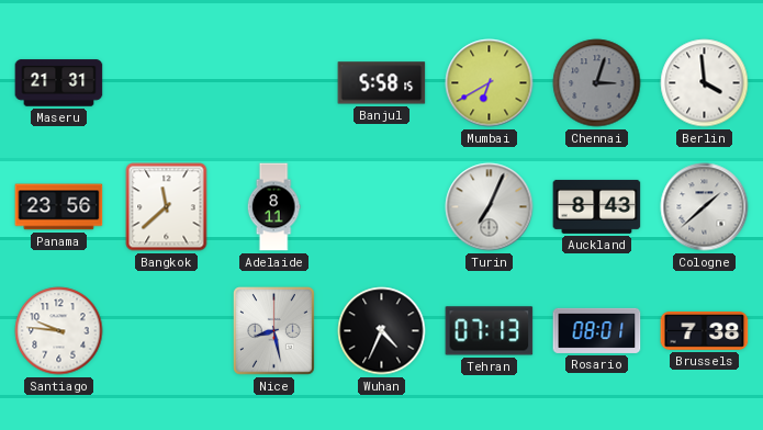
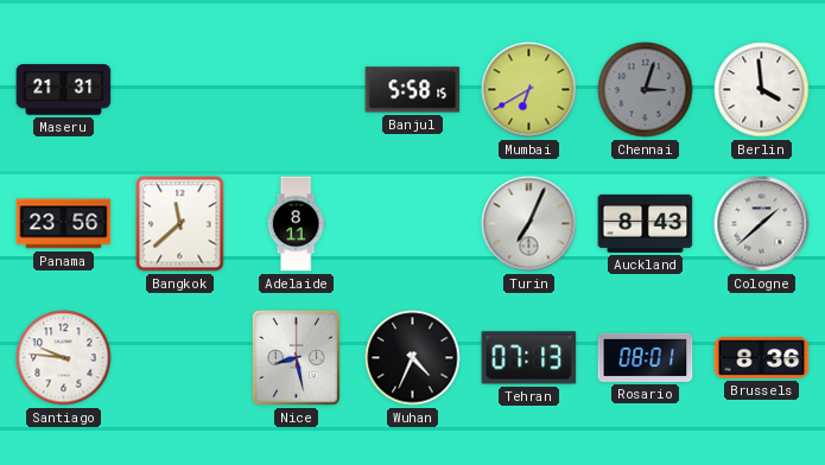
Brussels: 7:38 -> 8:36 (762, 357)
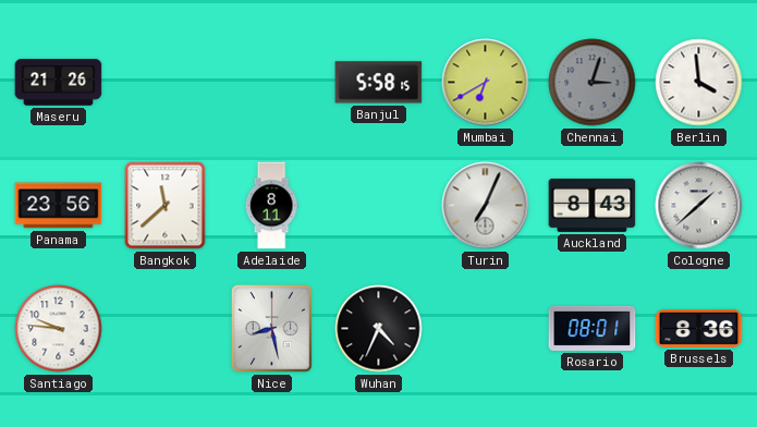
Maseru: 21:31 -> 21:26 (59, 83)
Tehran: 07:13 -> none (529, 358)
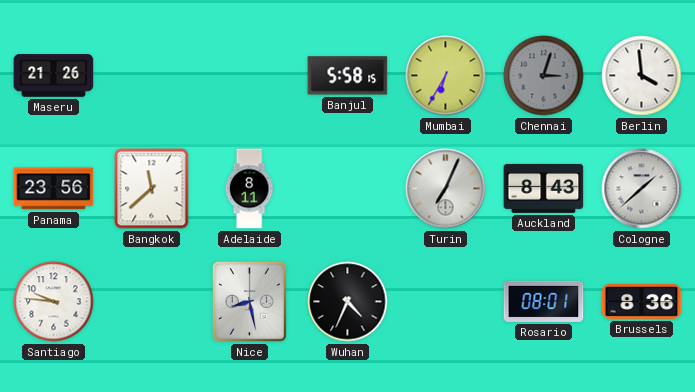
Mumbai: 6:40 -> 6:35 (446, 76)
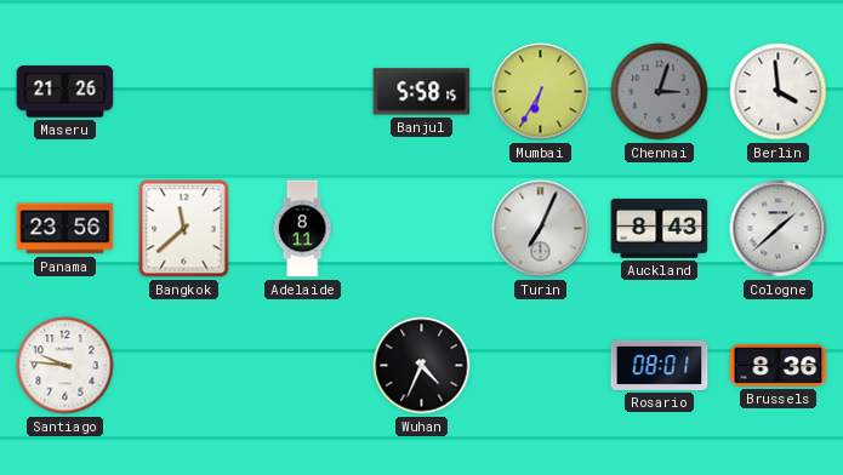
Nice: 8:28 -> none (250, 302)
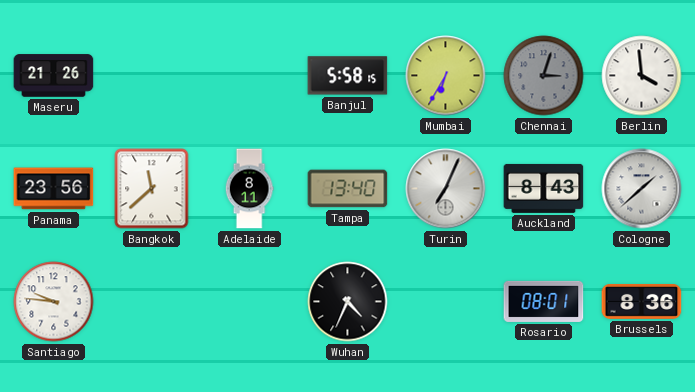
Tampa: none -> 13:40 (348, 189)
